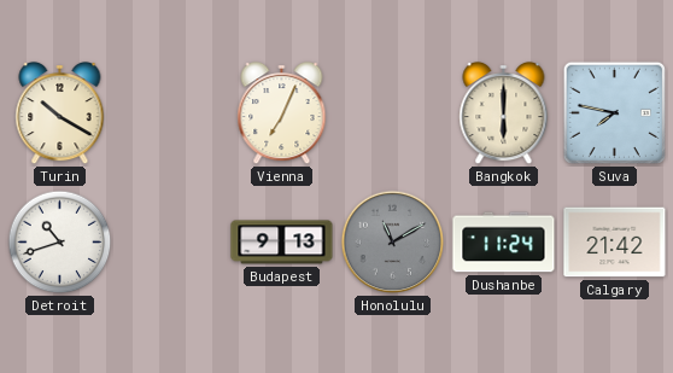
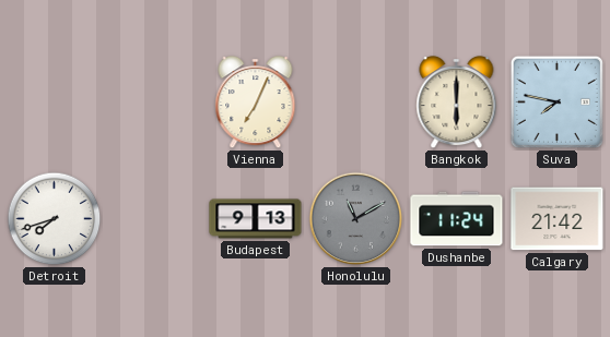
Turin: 10:20 -> none (60, 113)
Detroit: 10:42 -> 7:42 (55, 219)
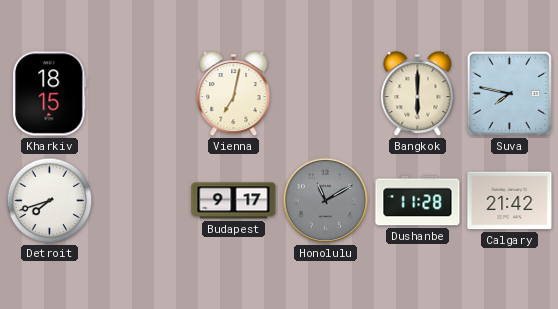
Kharkiv: none -> 18:15 (50, 94)
Vienna: 7:04 -> 7:02 (234, 94)
Budapest: 9:13 -> 9:17 (234, 201)
Dushanbe: 11:24 -> 11:28 (418, 201)
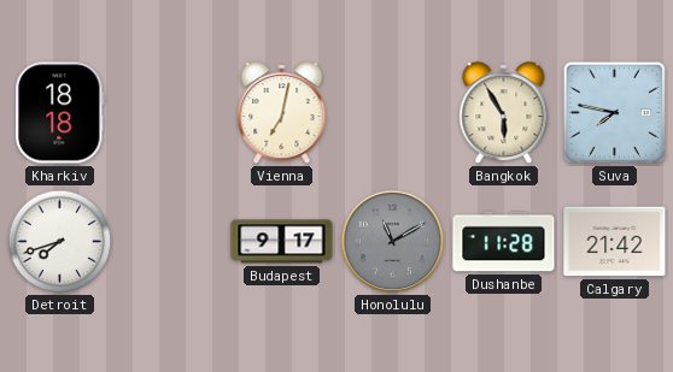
Kharkiv: 18:15 -> 18:18 (60, 113)
Bangkok: 6:00 -> 5:55 (504, 113)
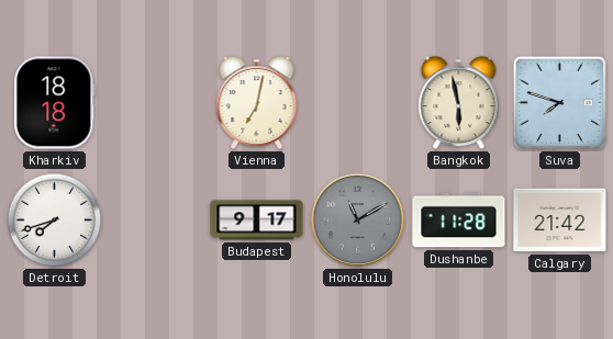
Bangkok: 5:55 -> 5:58 (459, 103)
Suva: 7:47 -> 7:48 (559, 102)
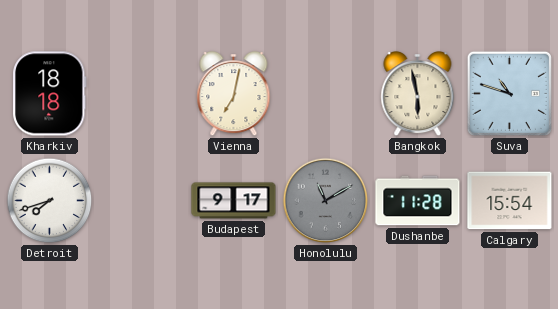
Suva: 7:48 -> 10:48 (509, 93)
Calgary: 21:42 -> 15:54 (510, 201)
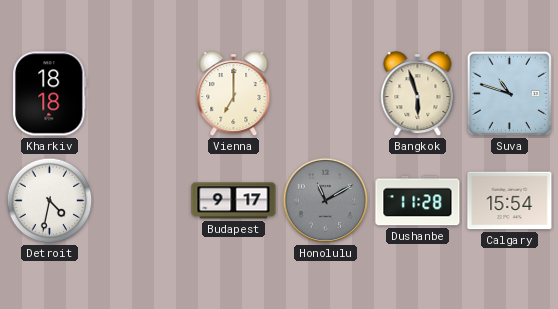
Vienna: 7:02 -> 7:00 (234, 94)
Bangkok: 5:58 -> 5:57 (418, 94)
Detroit: 7:42 -> 4:32 (50, 201)
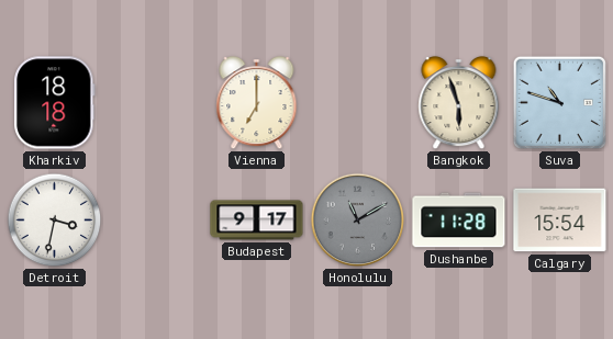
Detroit: 4:32 -> 3:32 (55, 221)
